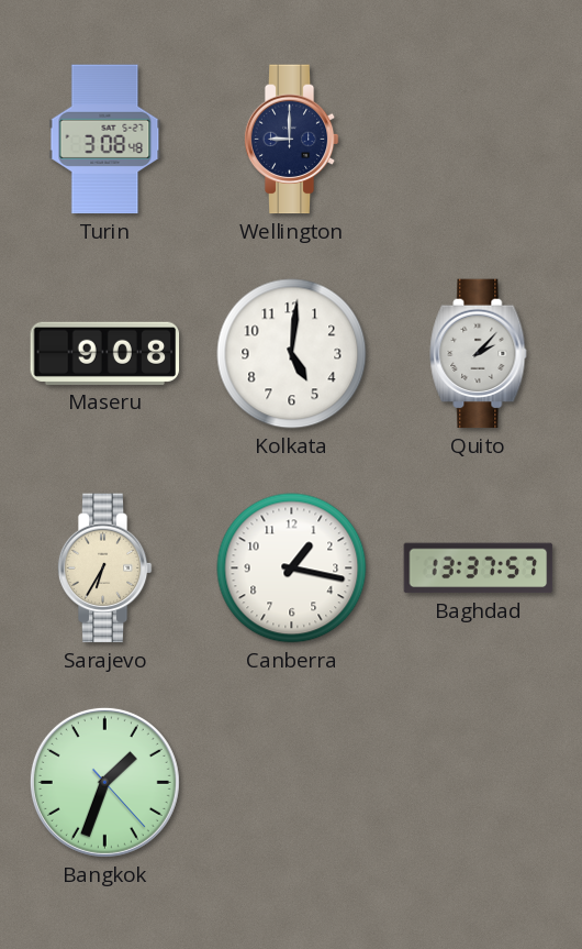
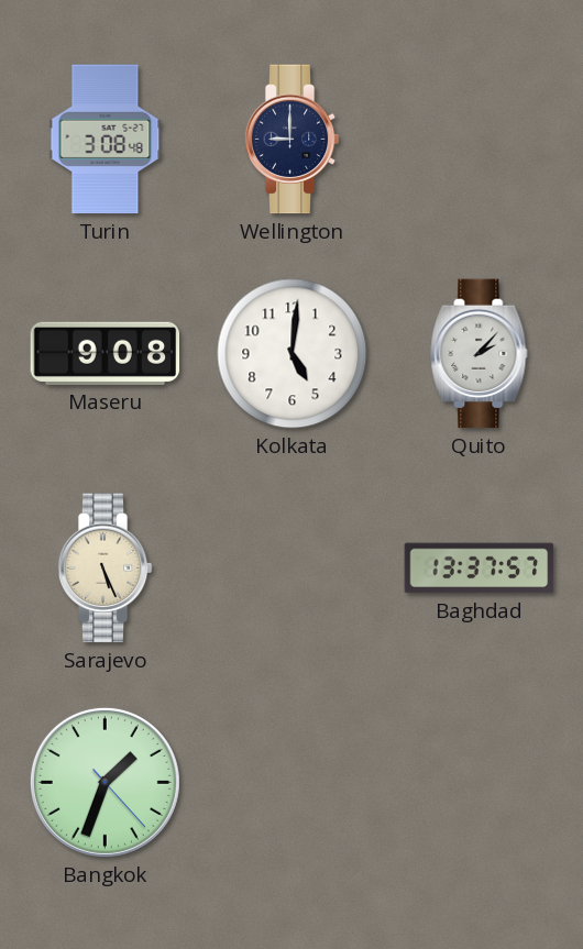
Sarajevo: 6:35 -> 5:26 (105, 569)
Canberra: 1:17 -> none (292, 569)
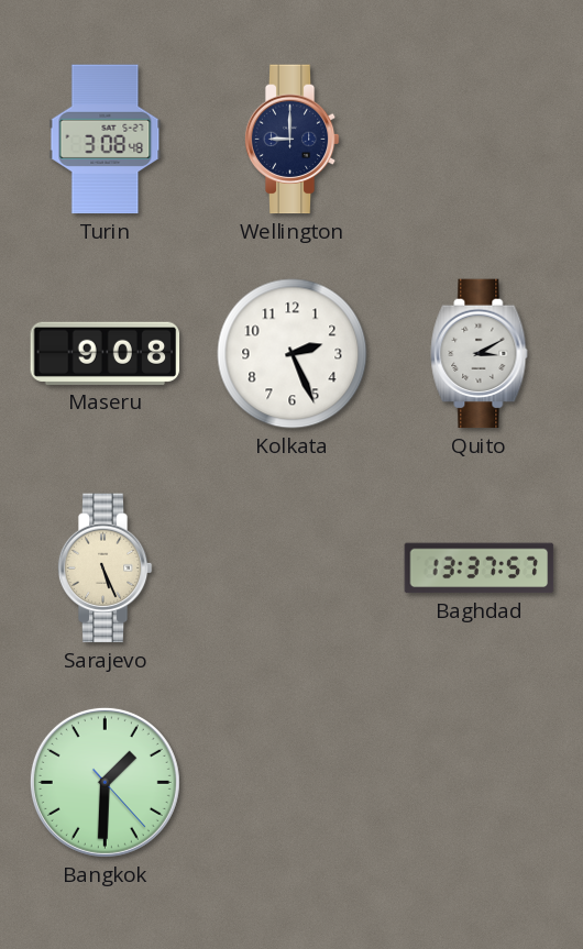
Kolkata: 5:01 -> 2:26 (293, 354)
Quito: 2:07 -> 3:10 (480, 354)
Bangkok: 1:33 -> 1:30 (105, 782)
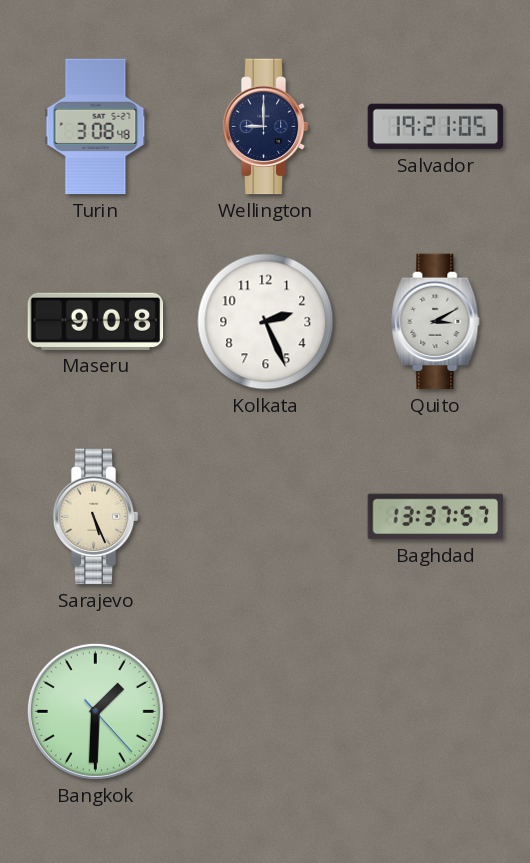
Salvador: none -> 19:21 (436, 127)
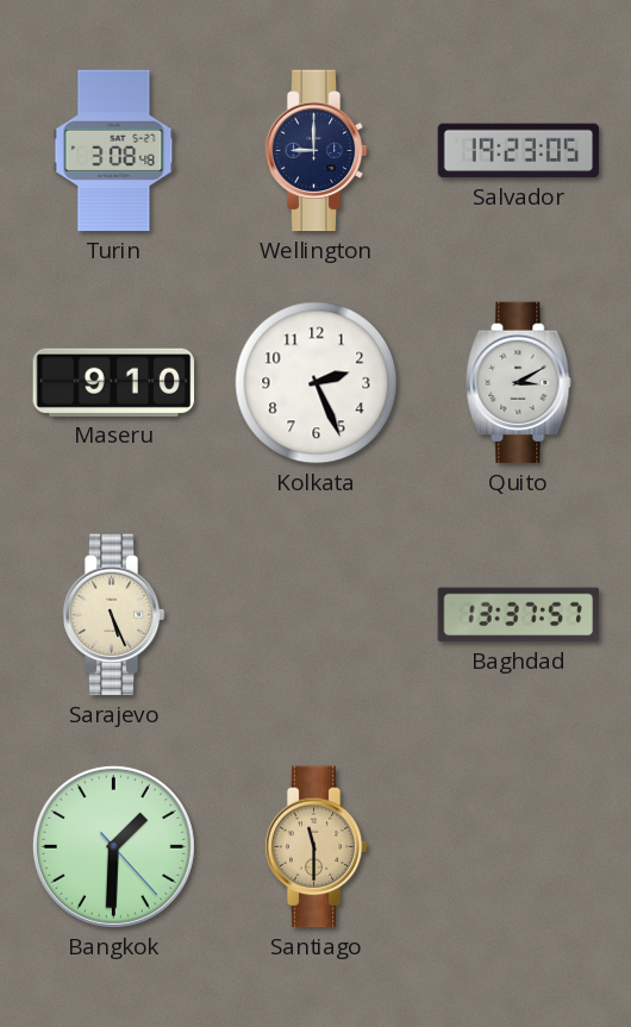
Salvador: 19:21 -> 19:23 (519, 151)
Maseru: 9:08 -> 9:10 (114, 382)
Santiago: none -> 11:30 (315, 847)
